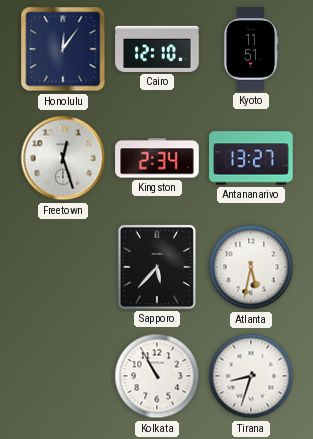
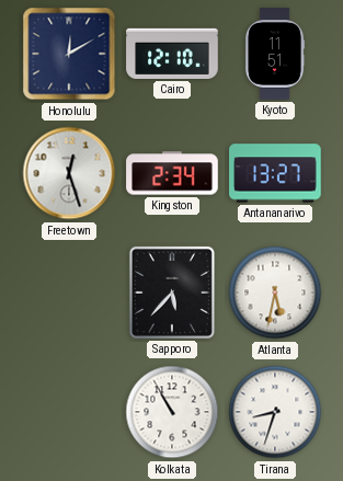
Honolulu: 12:06 -> 12:10 (69, 54)
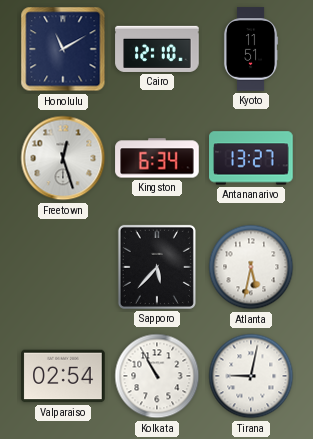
Honolulu: 12:10 -> 11:10 (63, 49)
Kingston: 2:34 -> 6:34 (157, 158)
Valparaiso: none -> 02:54 (63, 376)
Tirana: 8:33 -> 9:02 (251, 376)
